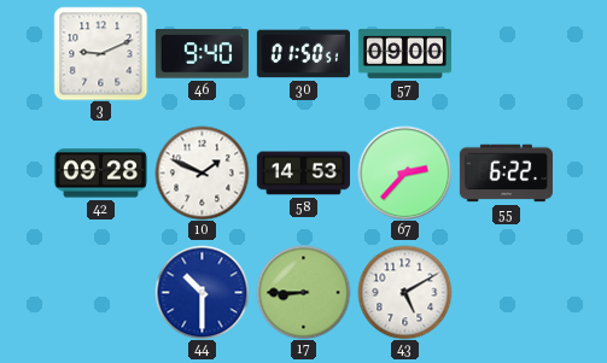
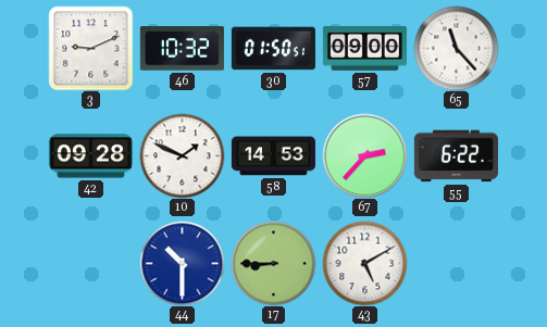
46: 9:40 -> 10:32 (182, 49)
65: none -> 11:23 (456, 48)
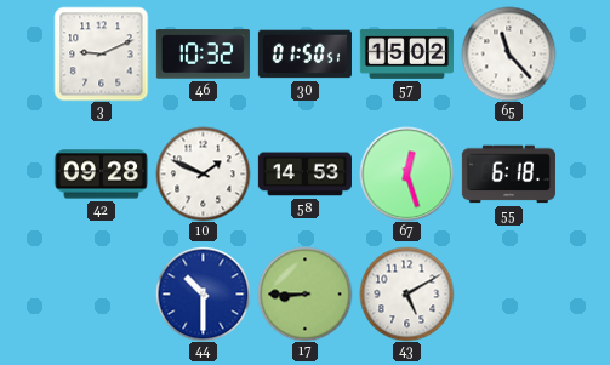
57: 09:00 -> 15:02 (406, 53)
67: 2:37 -> 12:27 (406, 173)
55: 6:22 -> 6:18 (508, 175)
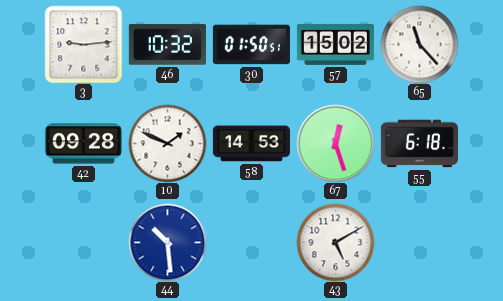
3: 9:11 -> 9:14 (83, 44)
44: 10:30 -> 10:29 (167, 242)
17: 8:45 -> none (304, 293)
